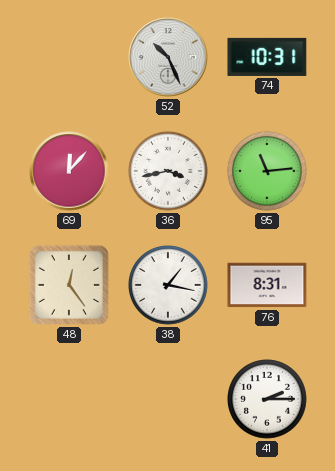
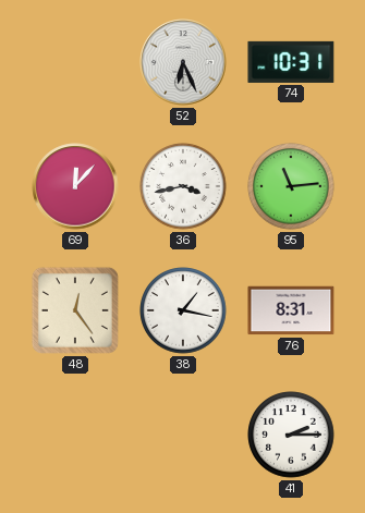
52: 10:26 -> 6:26 (183, 62)
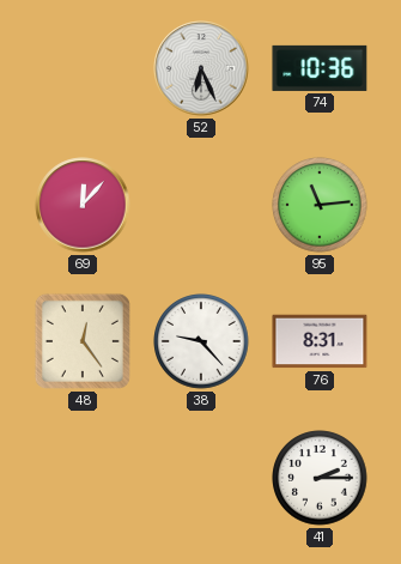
74: 10:31 -> 10:36 (320, 68)
36: 3:43 -> none (183, 186)
38: 1:17 -> 9:23 (201, 341)
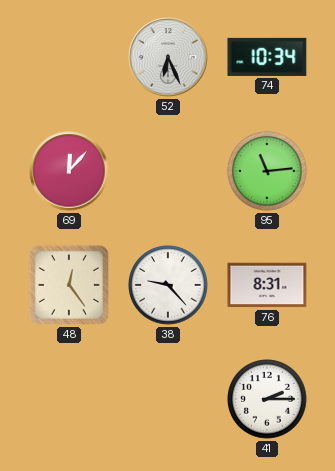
74: 10:36 -> 10:34 (267, 57)
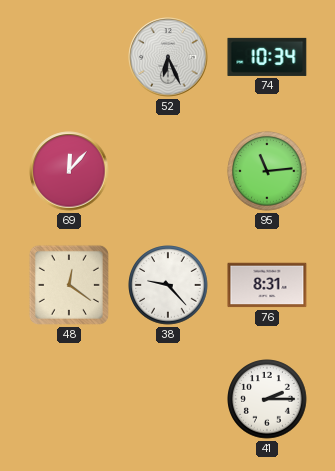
48: 12:24 -> 12:21 (69, 285)
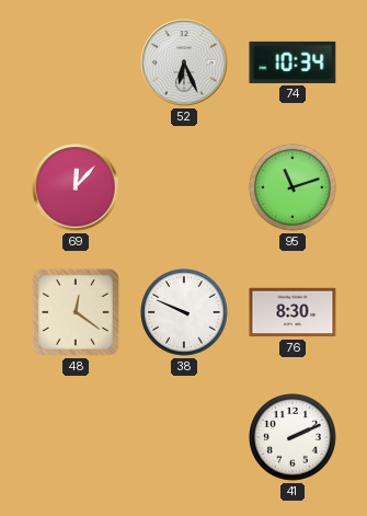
95: 11:14 -> 11:12 (293, 187)
38: 9:23 -> 9:49 (184, 312)
76: 8:31 -> 8:30 (293, 312)
41: 2:15 -> 2:11 (293, 437)
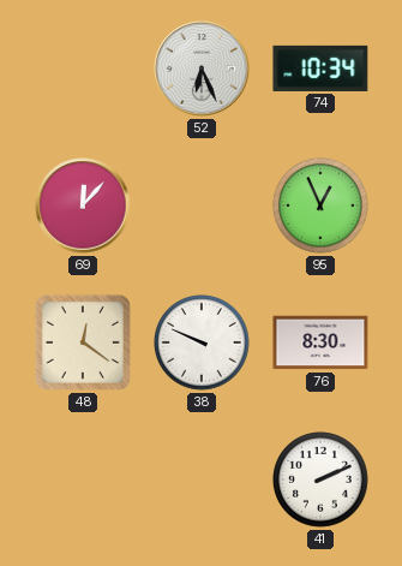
95: 11:12 -> 12:56 (320, 205)
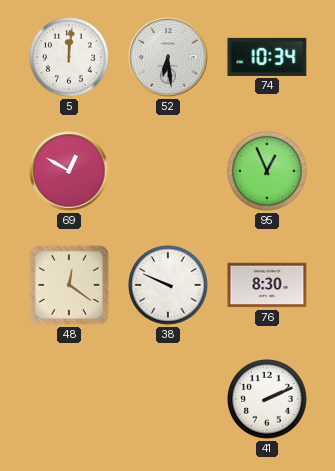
5: none -> 12:01 (69, 57)
52: 6:26 -> 6:29 (168, 57)
69: 12:07 -> 12:50 (69, 171)
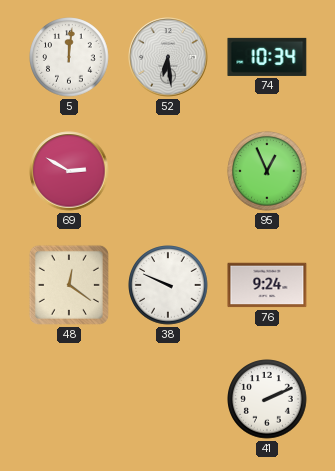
69: 12:50 -> 2:50 (69, 171)
76: 8:30 -> 9:24 (267, 285)
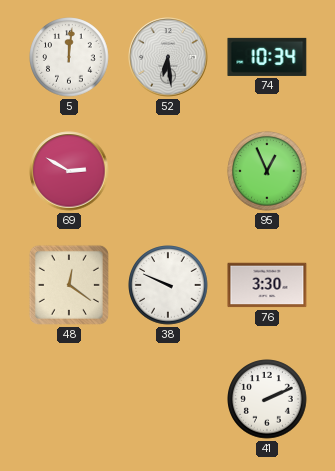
76: 9:24 -> 3:30 (267, 285)
